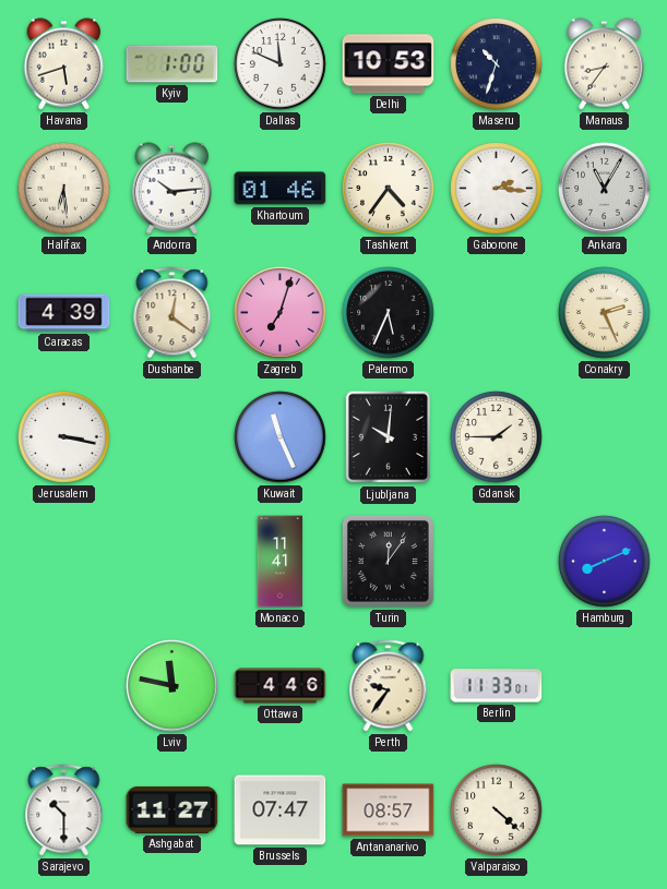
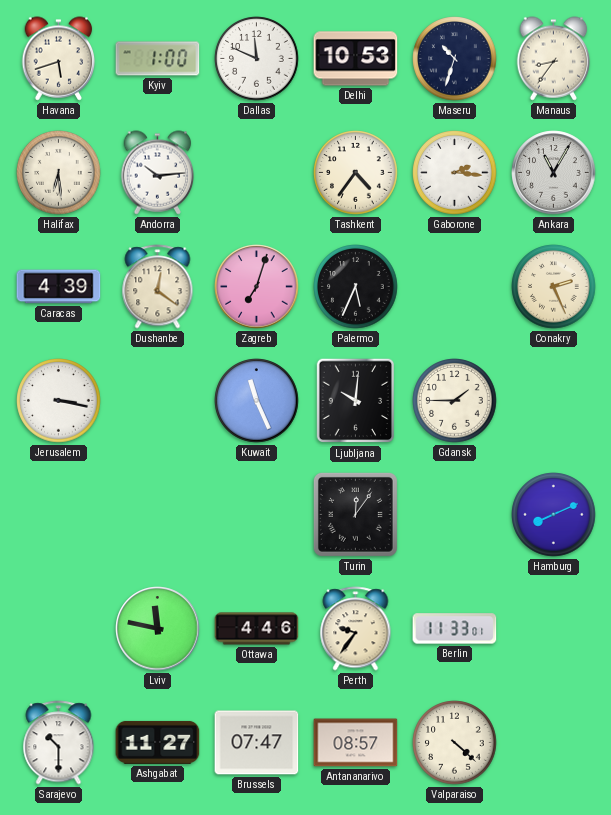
Khartoum: 01:46 -> none (281, 189)
Monaco: 11:41 -> none (281, 562)
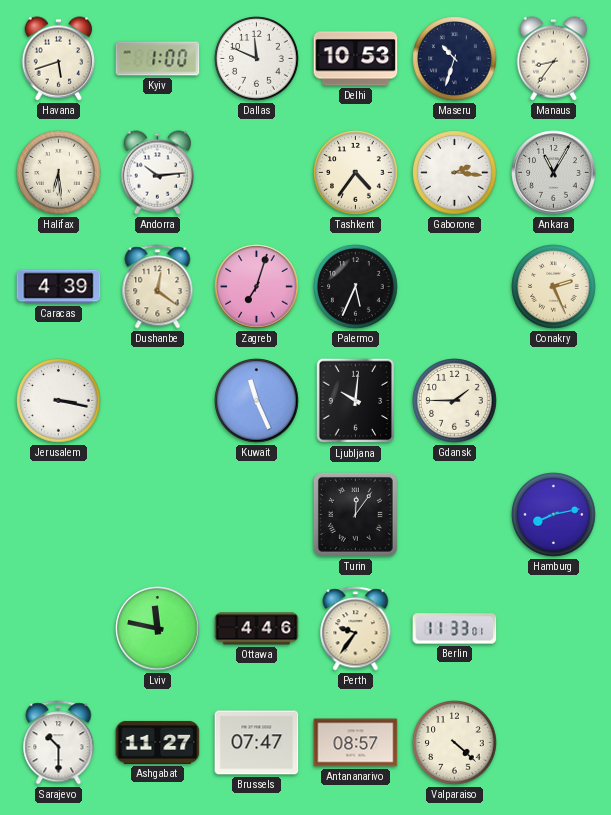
Hamburg: 8:11 -> 8:13 (554, 515)
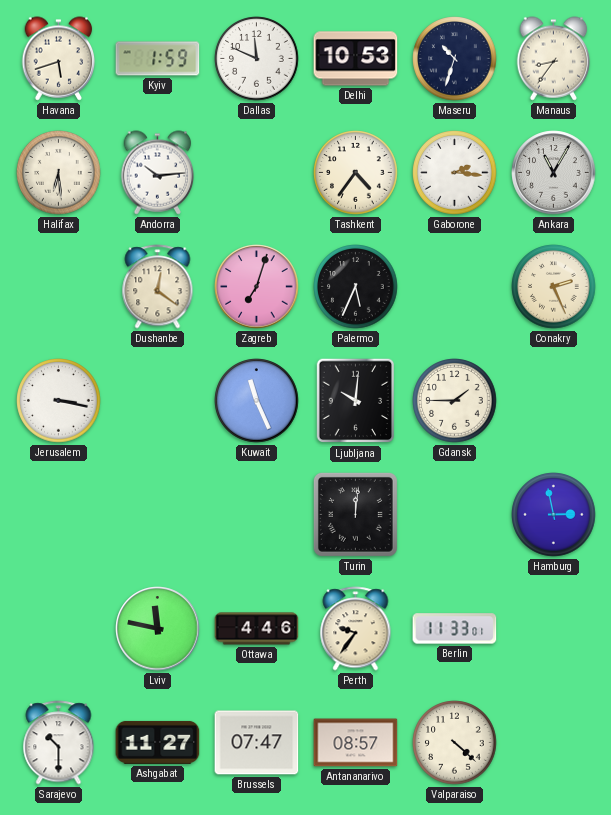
Kyiv: 1:00 -> 1:59 (158, 59)
Caracas: 4:39 -> none (59, 287)
Turin: 12:06 -> 12:01 (355, 514)
Hamburg: 8:13 -> 2:58 (554, 515)
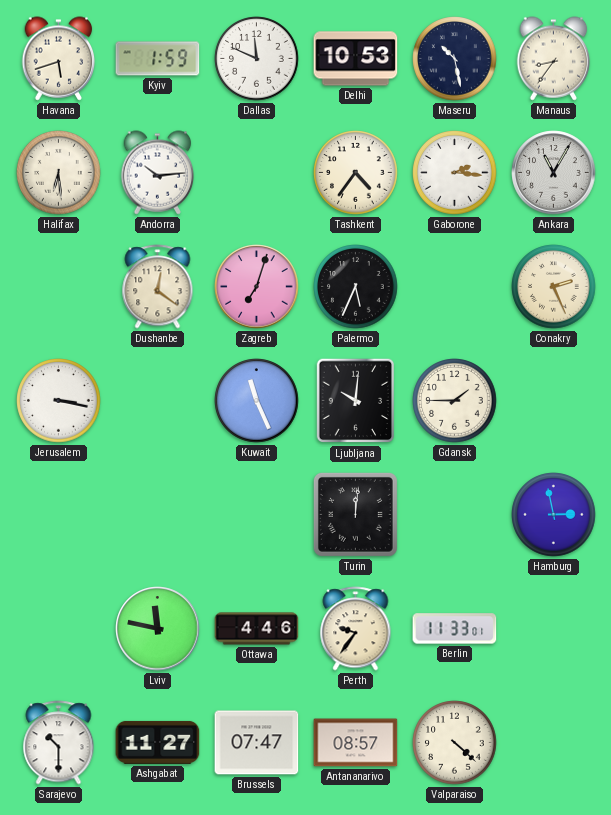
Maseru: 10:33 -> 10:28 (455, 59)
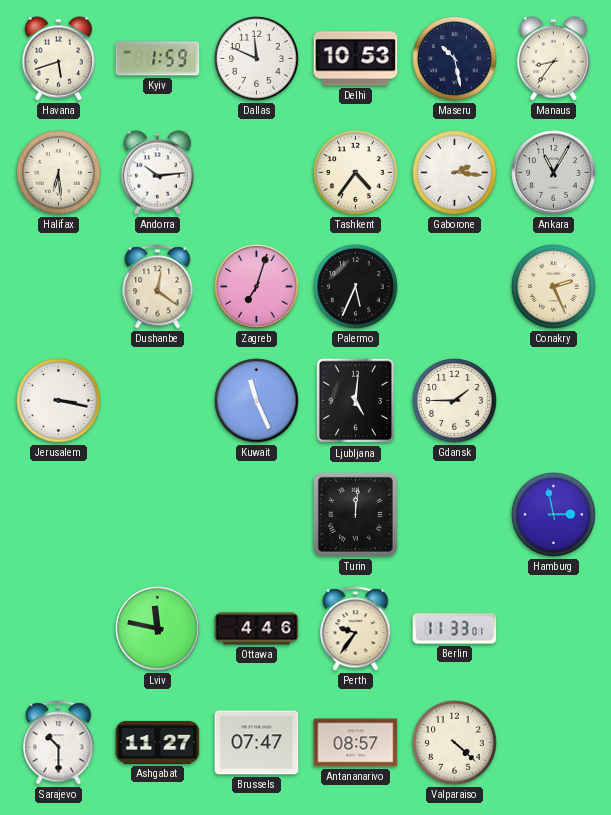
Ljubljana: 10:01 -> 5:01 (356, 401)
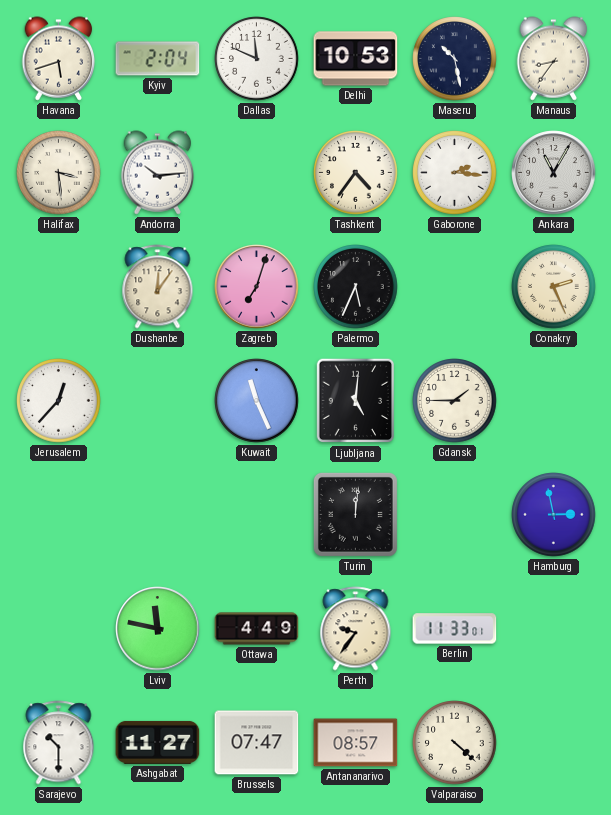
Kyiv: 1:59 -> 2:04 (158, 59)
Halifax: 6:29 -> 3:29 (59, 173)
Dushanbe: 12:21 -> 12:06 (158, 287)
Jerusalem: 3:17 -> 12:37 (59, 401)
Ottawa: 4:46 -> 4:49 (257, 629)
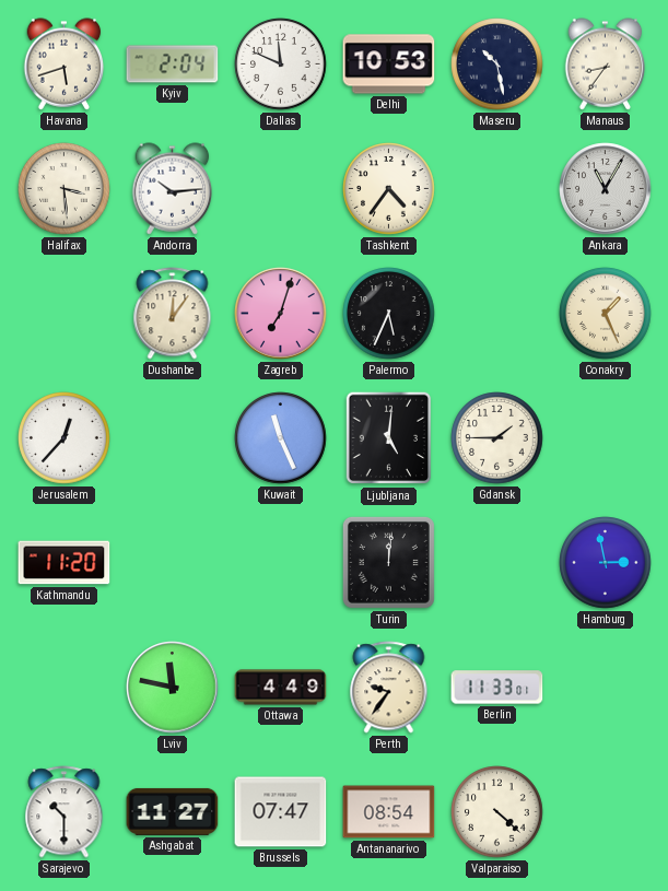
Gaborone: 2:16 -> none (455, 173)
Conakry: 2:26 -> 1:26 (606, 314)
Kathmandu: none -> 11:20 (65, 563)
Antananarivo: 08:57 -> 08:54 (389, 812)
